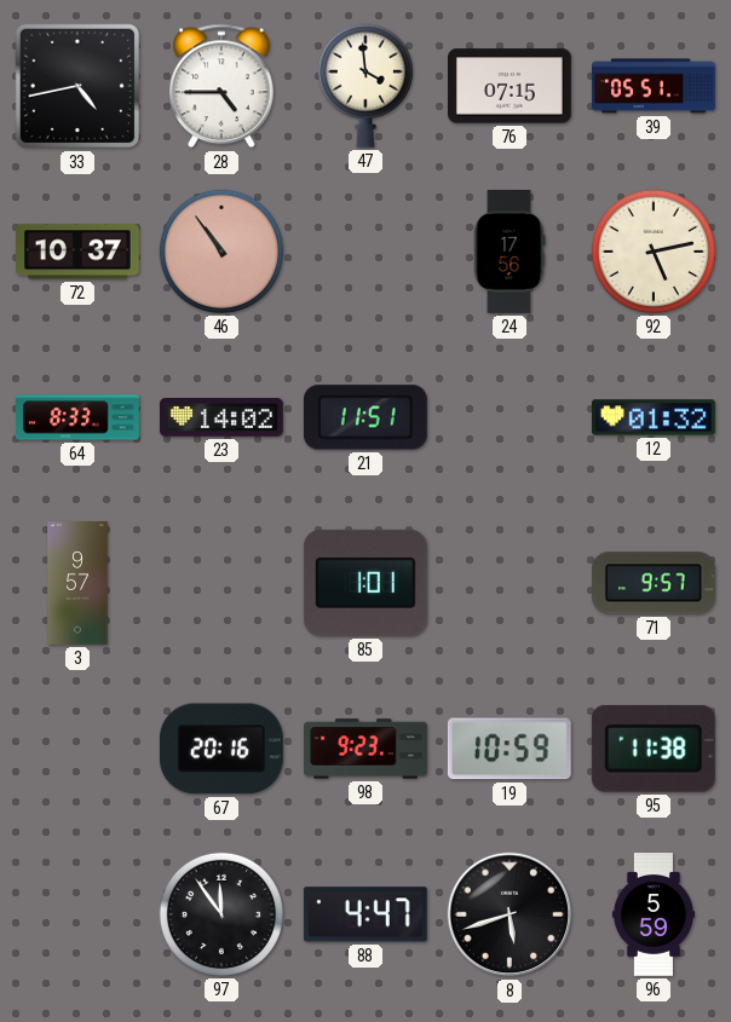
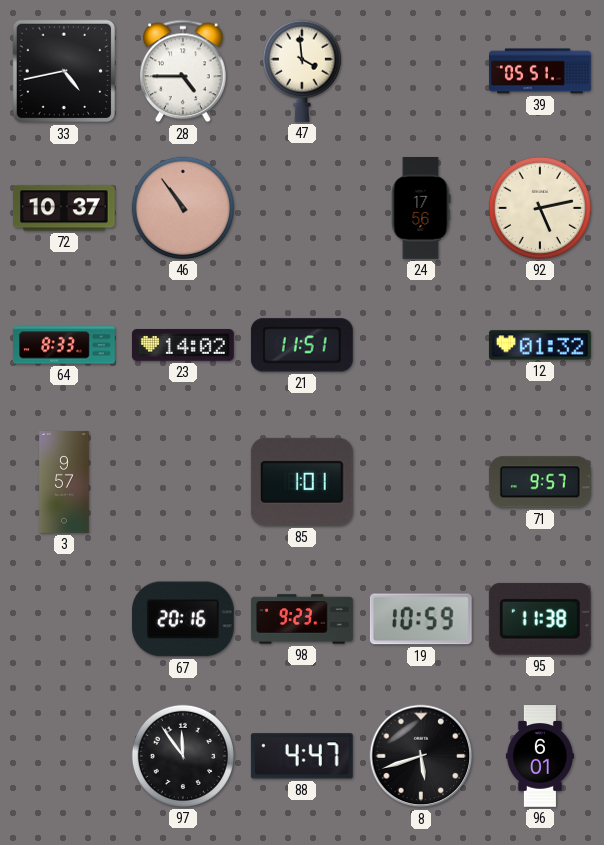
76: 07:15 -> none (511, 86)
96: 5:59 -> 6:01 (540, 756)
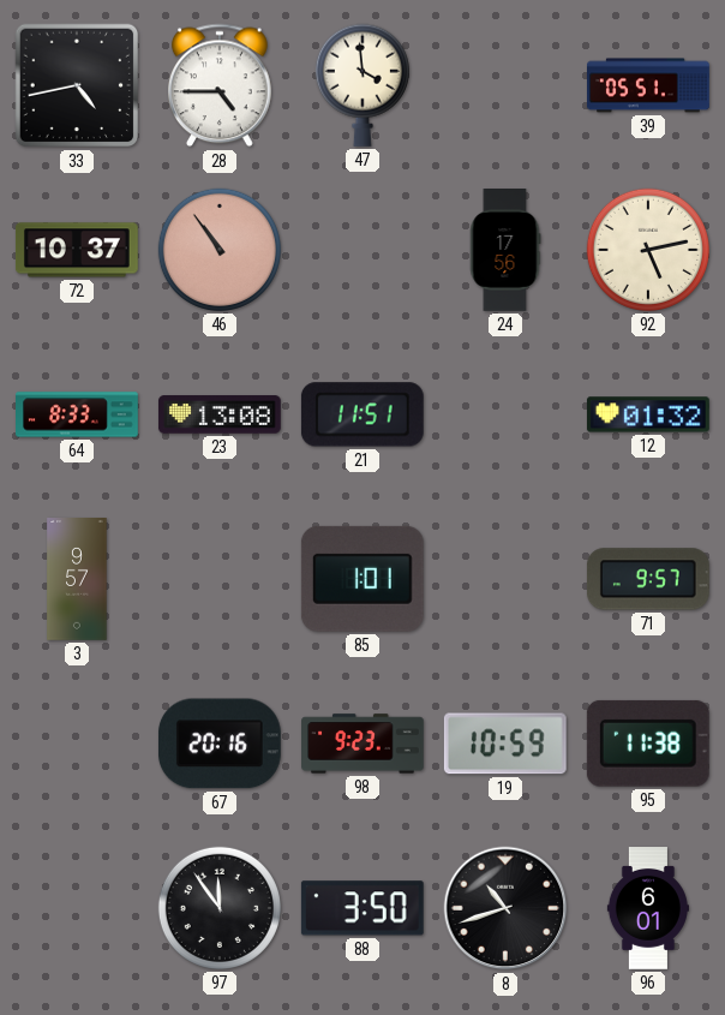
23: 14:02 -> 13:08 (220, 414)
88: 4:47 -> 3:50 (362, 908)
8: 5:42 -> 10:42 (505, 908)
